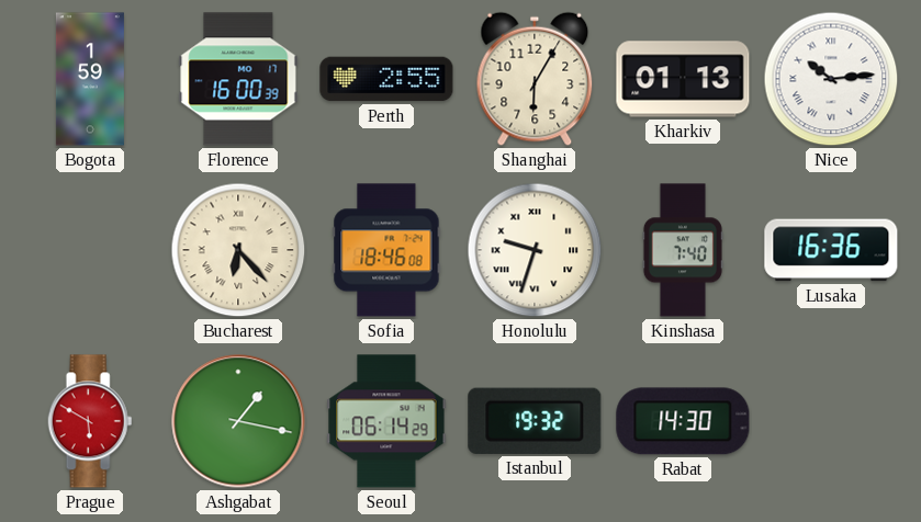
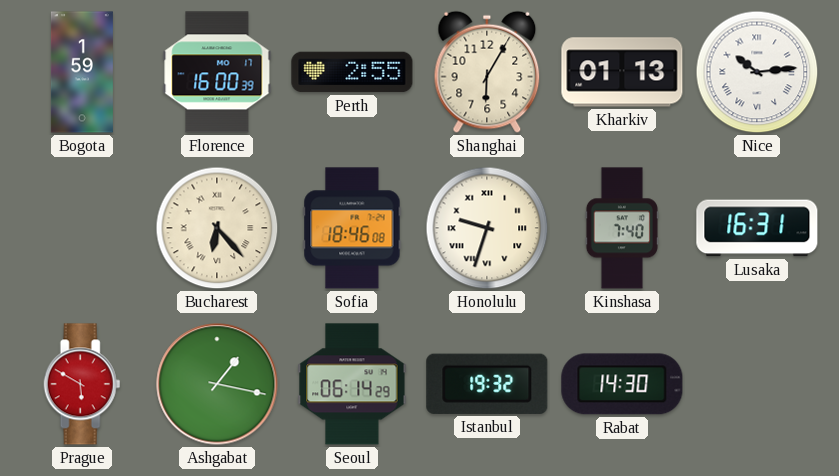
Lusaka: 16:36 -> 16:31 (757, 228)
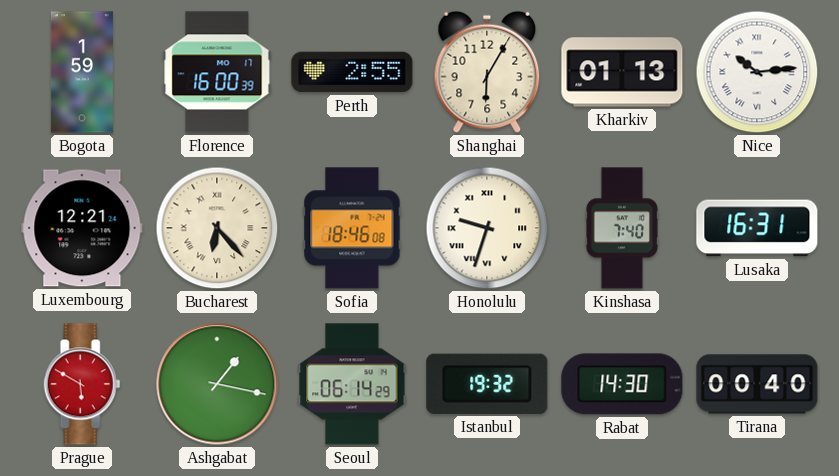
Luxembourg: none -> 12:21 (82, 228)
Tirana: none -> 00:40 (757, 384)
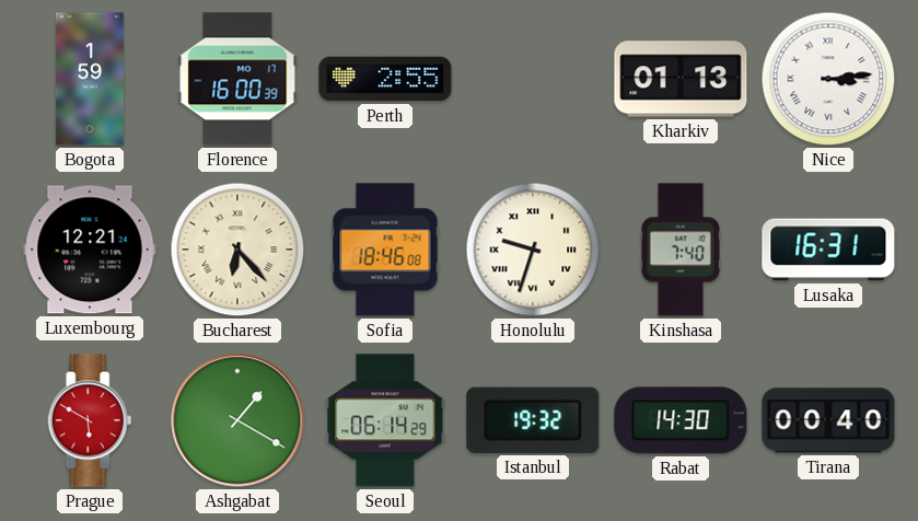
Shanghai: 6:05 -> none (487, 72)
Nice: 10:14 -> 3:14 (828, 79)
Ashgabat: 1:17 -> 1:20 (237, 420)
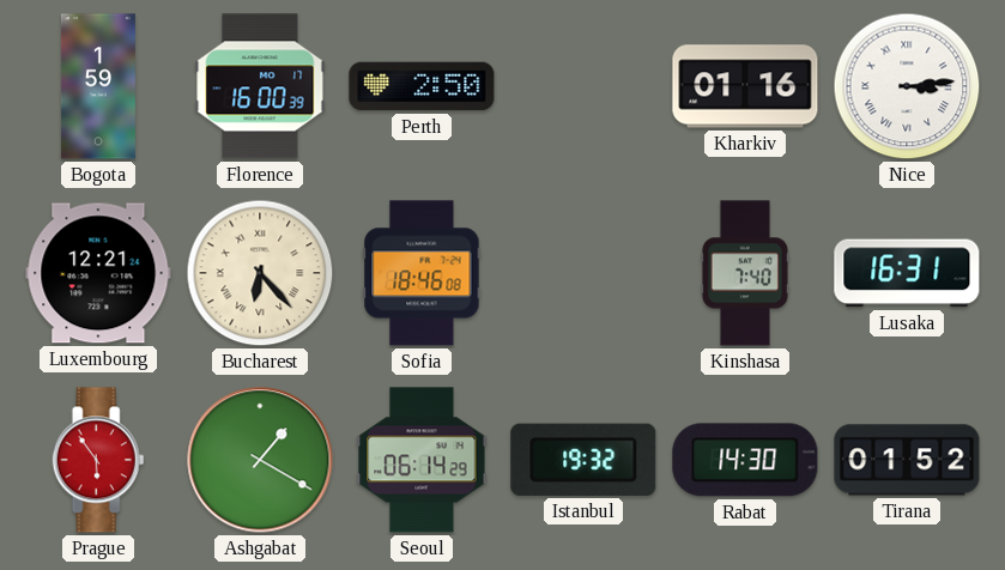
Perth: 2:55 -> 2:50 (422, 86)
Kharkiv: 01:13 -> 01:16 (745, 86)
Honolulu: 9:33 -> none (533, 250)
Prague: 5:50 -> 5:54 (98, 460)
Tirana: 00:40 -> 01:52 (907, 460)
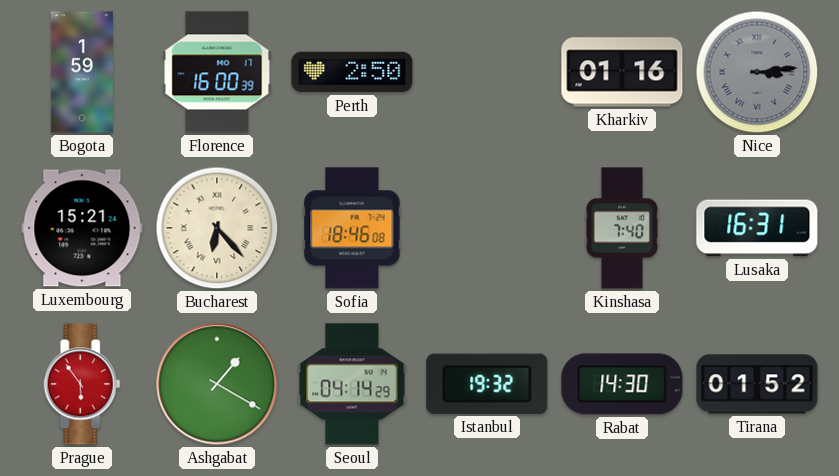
Nice dial: white -> grey (757, 72)
Luxembourg: 12:21 -> 15:21 (82, 228)
Seoul: 06:14 -> 04:14 (352, 384)
